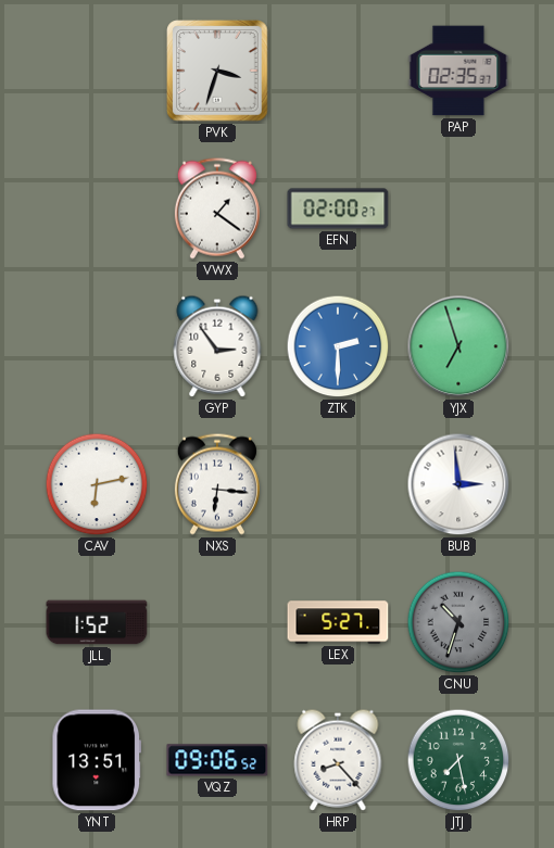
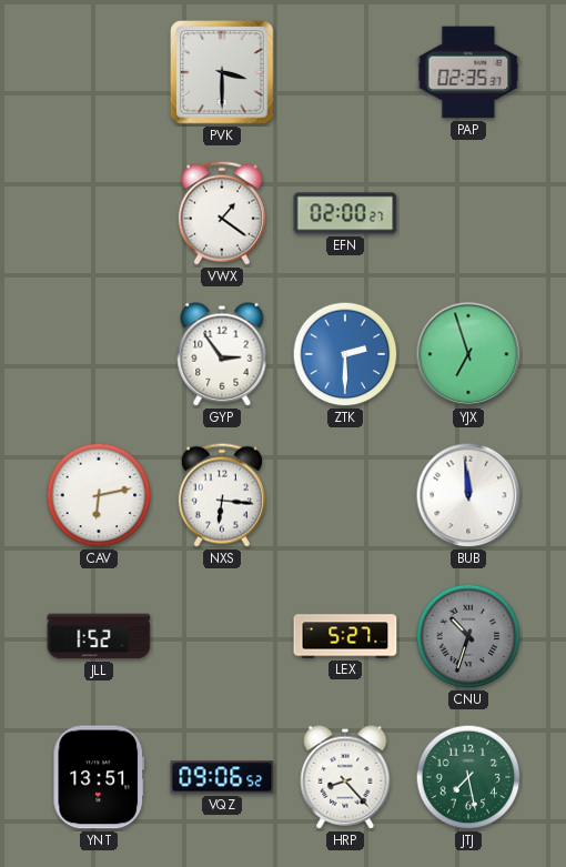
PVK: 3:33 -> 3:30 (222, 72)
BUB: 2:59 -> 11:59 (468, 495)
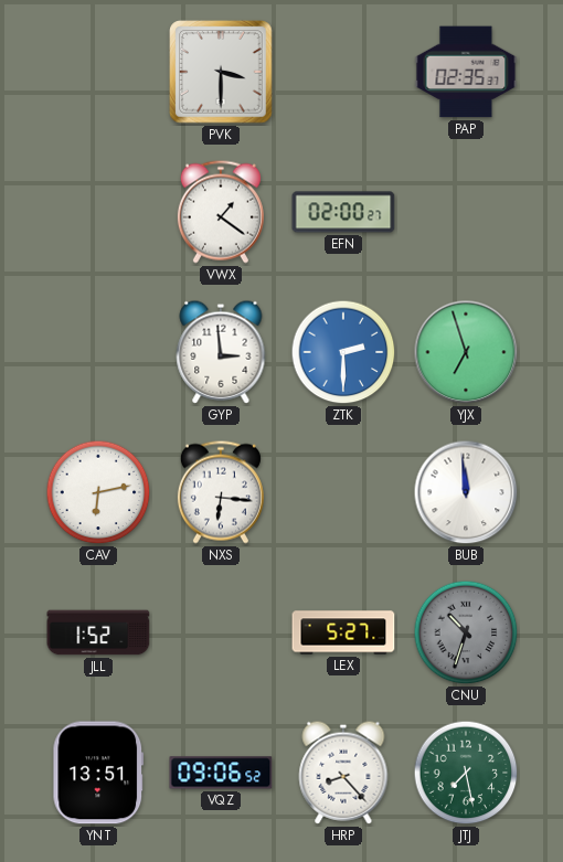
GYP: 2:54 -> 2:59 (221, 352)
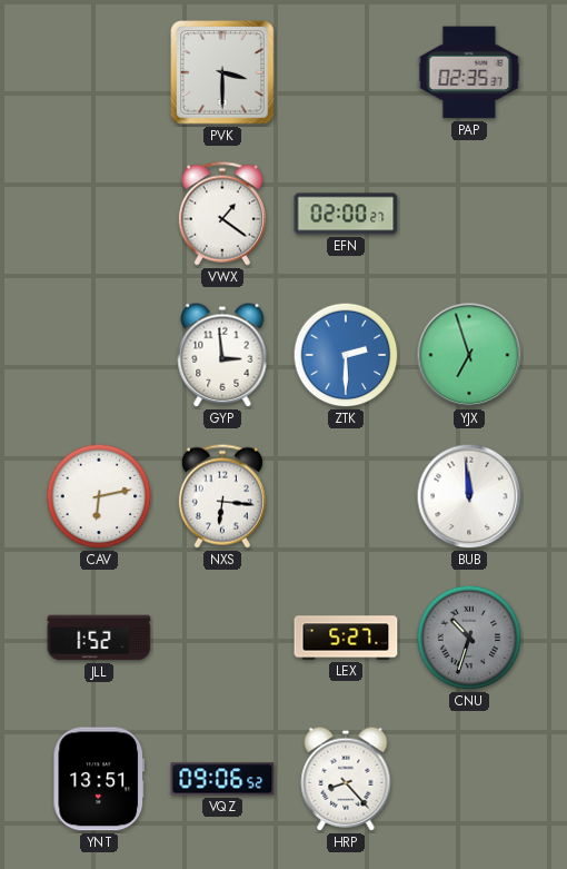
JTJ: 7:28 -> none (466, 773)
